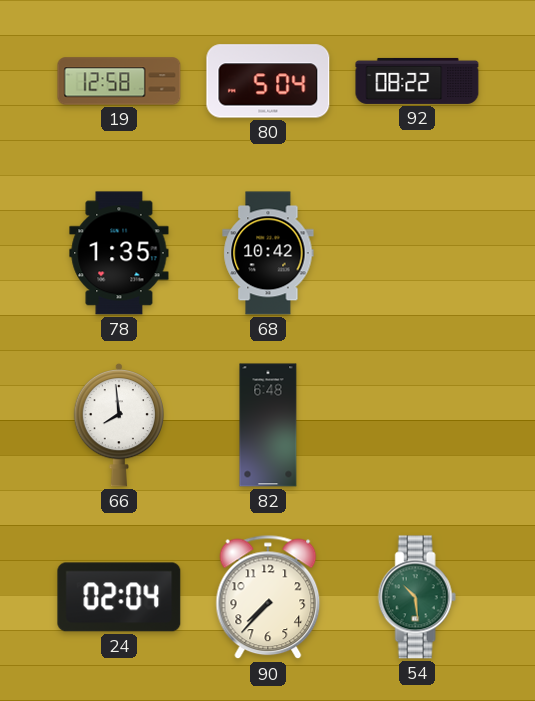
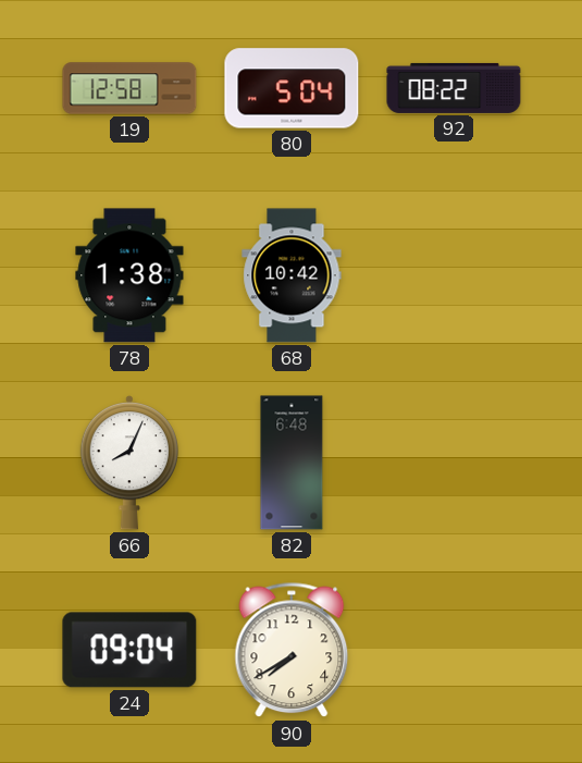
78: 1:35 -> 1:38 (129, 275)
66: 7:59 -> 8:04 (128, 463)
24: 02:04 -> 09:04 (129, 650)
90: 7:37 -> 7:40 (292, 650)
54: 10:29 -> none (417, 597)
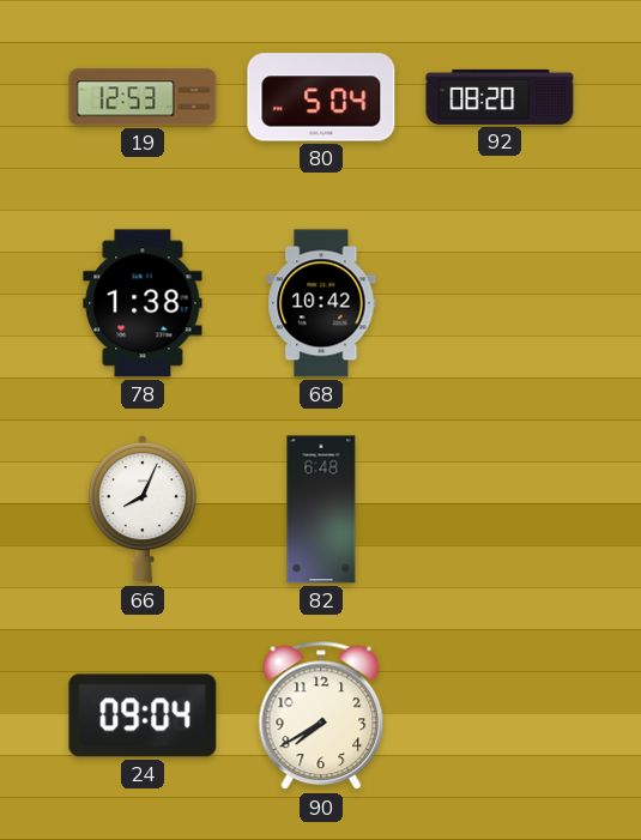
19: 12:58 -> 12:53 (143, 97)
92: 08:22 -> 08:20 (500, 97)
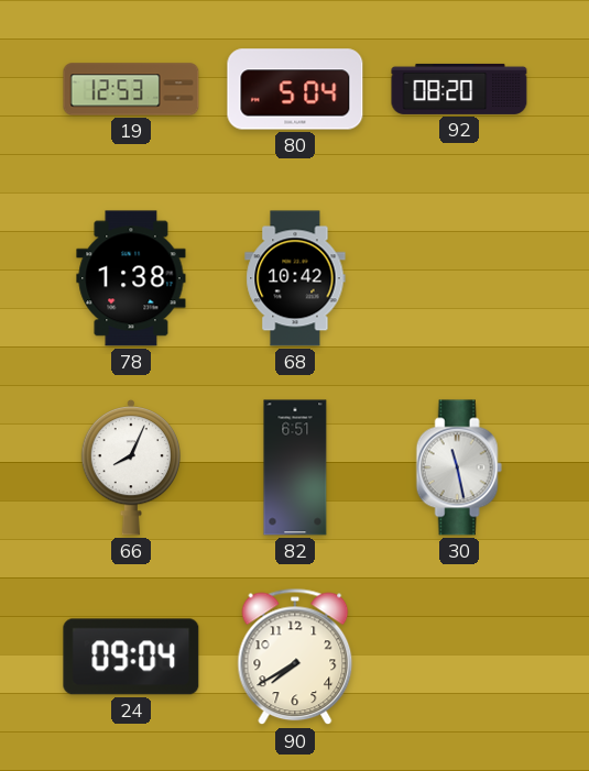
82: 6:48 -> 6:51 (295, 467)
30: none -> 11:28 (459, 467)
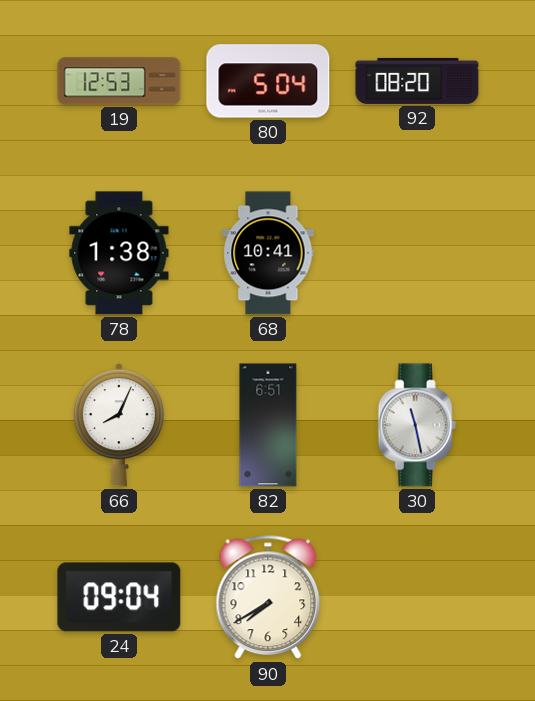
68: 10:42 -> 10:41 (268, 253)
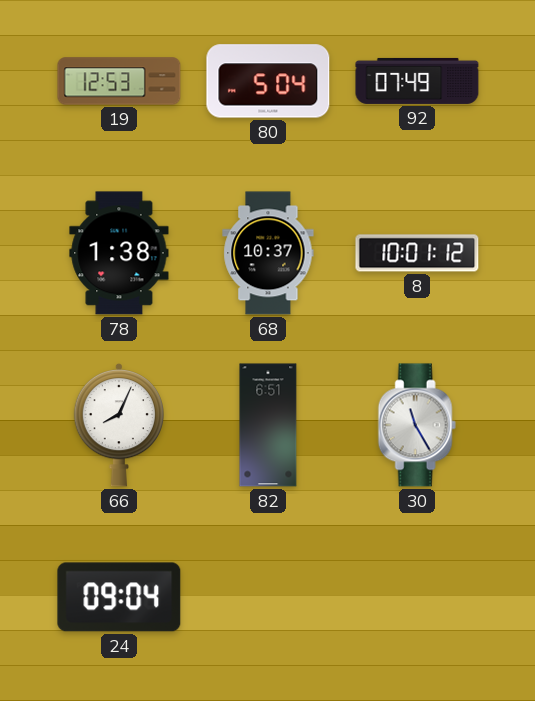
92: 08:20 -> 07:49 (417, 81)
68: 10:41 -> 10:37 (268, 253)
8: none -> 10:01 (417, 253)
30: 11:28 -> 11:25 (417, 425)
90: 7:40 -> none (268, 597)
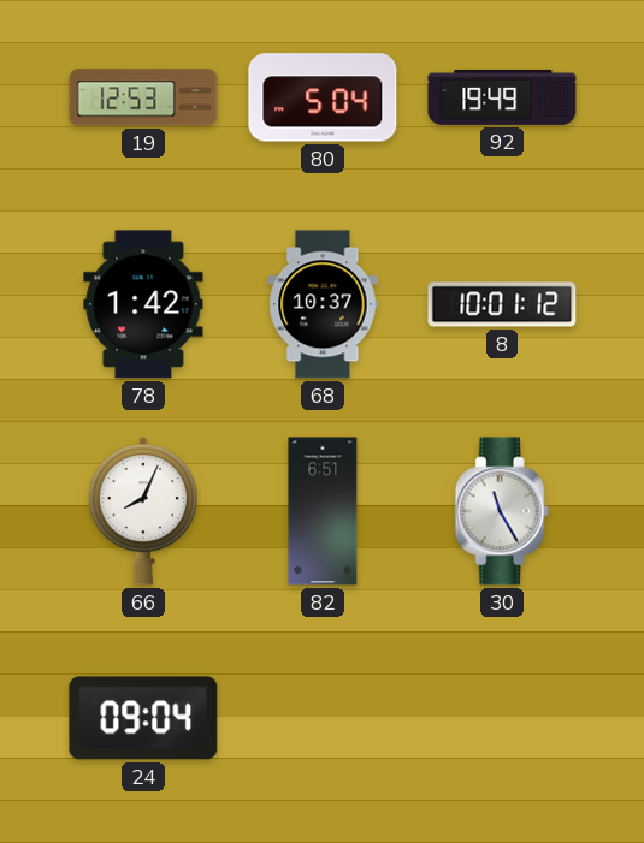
92: 07:49 -> 19:49 (502, 97)
78: 1:38 -> 1:42 (143, 304)
